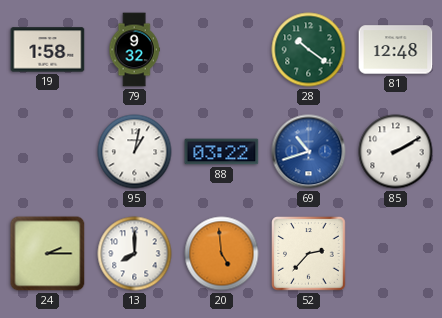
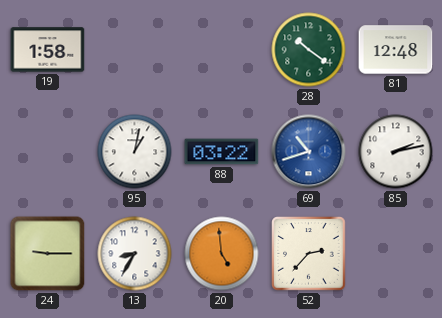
79: 9:32 -> none (134, 50)
85: 2:10 -> 2:13 (396, 152)
24: 2:15 -> 9:15 (48, 254)
13: 8:00 -> 8:35 (135, 254)
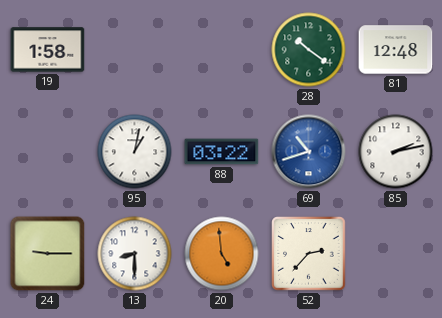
13: 8:35 -> 8:30 (135, 254)
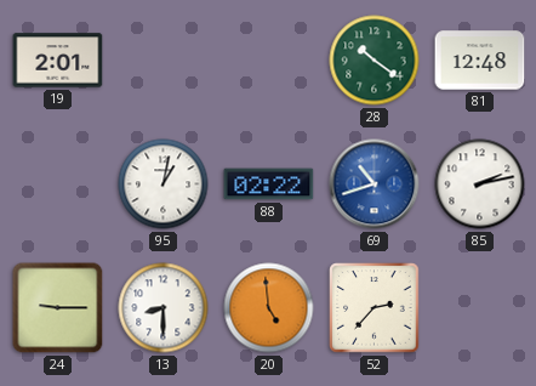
19: 1:58 -> 2:01 (58, 61)
88: 03:22 -> 02:22 (269, 185)
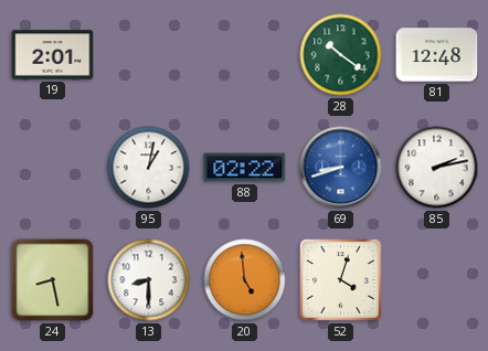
69: 10:42 -> 8:42 (341, 168)
24: 9:15 -> 8:28 (53, 280)
52: 2:37 -> 4:03 (341, 280)
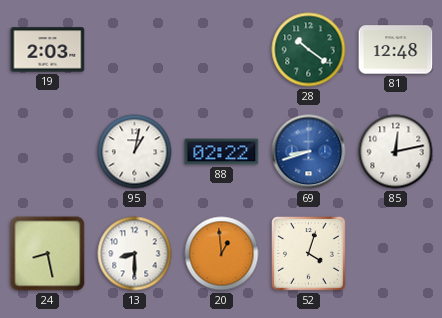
19: 2:01 -> 2:03 (48, 50)
85: 2:13 -> 12:13 (396, 152)
20: 4:59 -> 12:59 (222, 254)
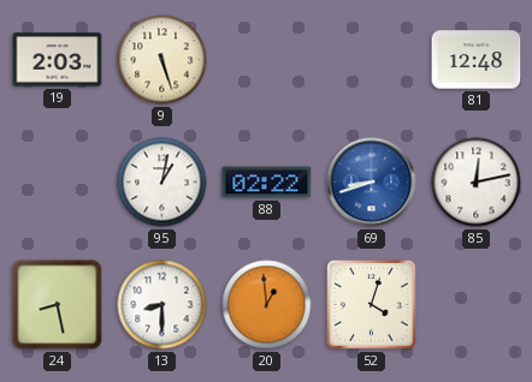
9: none -> 5:27 (162, 60)
28: 10:21 -> none (309, 50)
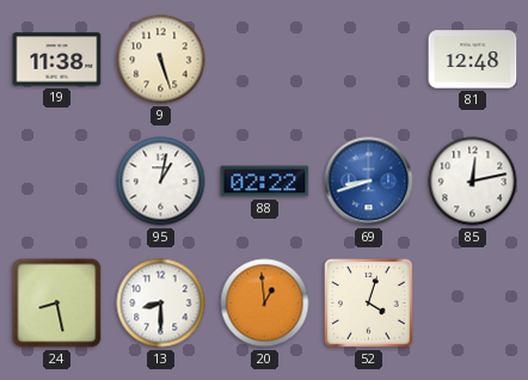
19: 2:03 -> 11:38 (57, 60)
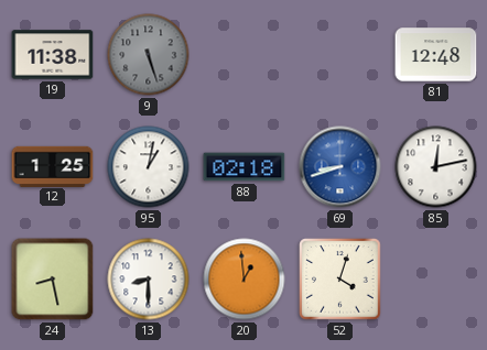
9 dial: cream -> grey (149, 55)
12: none -> 1:25 (53, 166)
88: 02:22 -> 02:18 (245, 167)
